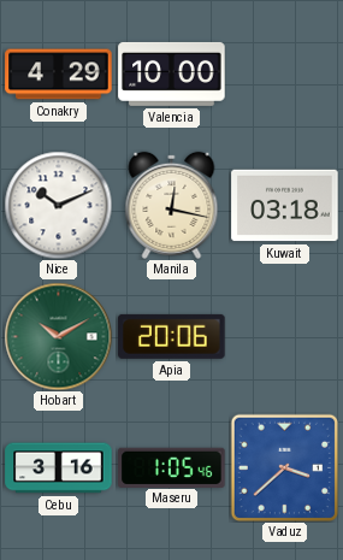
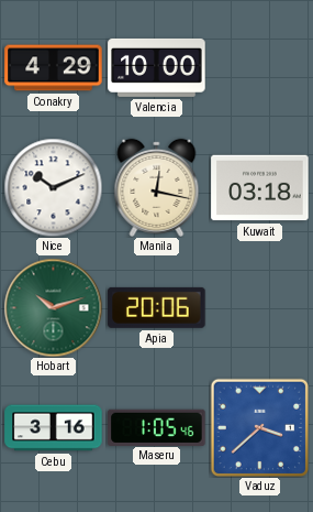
Hobart: 10:10 -> 10:12 (53, 307)
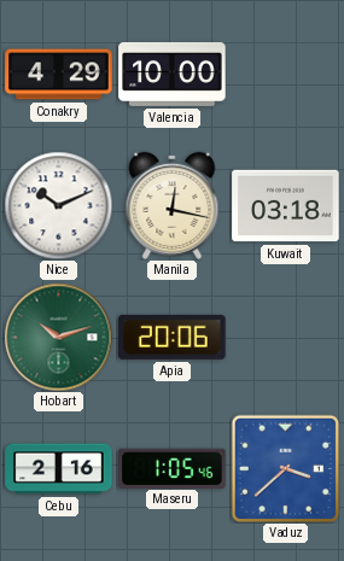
Cebu: 3:16 -> 2:16 (59, 469)
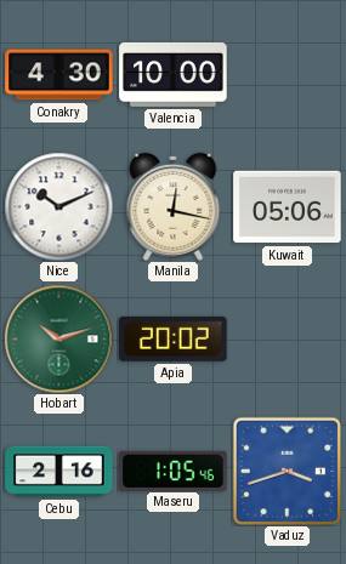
Conakry: 4:29 -> 4:30 (59, 75)
Kuwait: 03:18 -> 05:06 (288, 207)
Apia: 20:06 -> 20:02 (174, 338)
Vaduz: 3:38 -> 3:42 (287, 471)
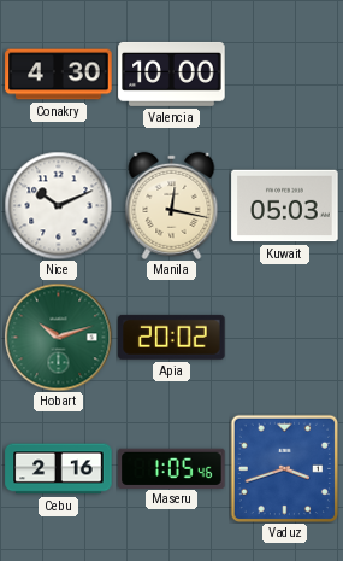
Kuwait: 05:06 -> 05:03 (285, 206)
